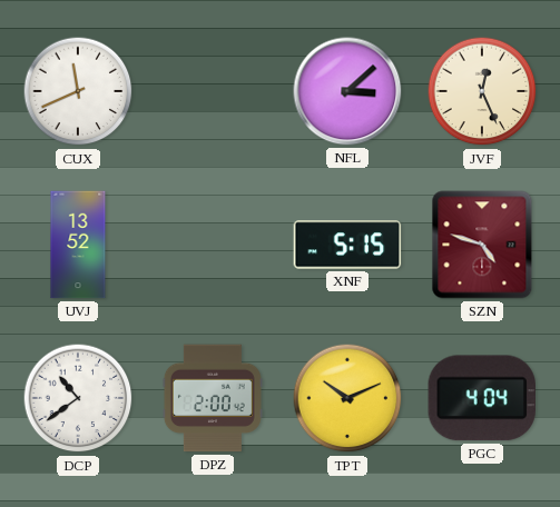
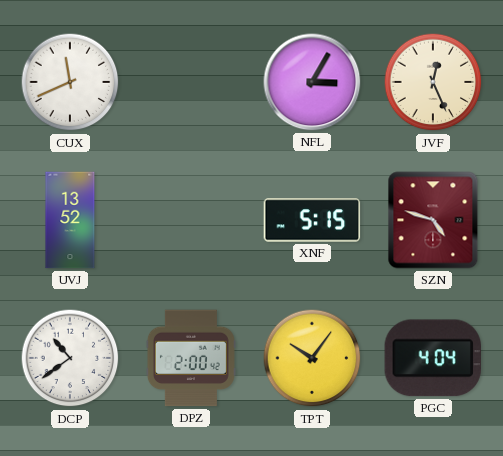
NFL: 3:08 -> 3:05 (312, 82)
TPT: 10:11 -> 10:06 (312, 358)
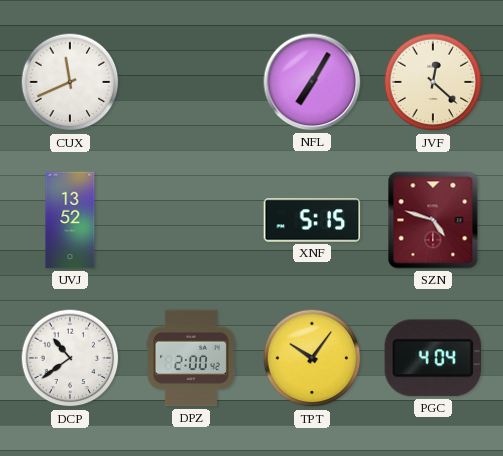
NFL: 3:05 -> 7:05 (312, 82)
JVF: 12:26 -> 12:22 (433, 82)
